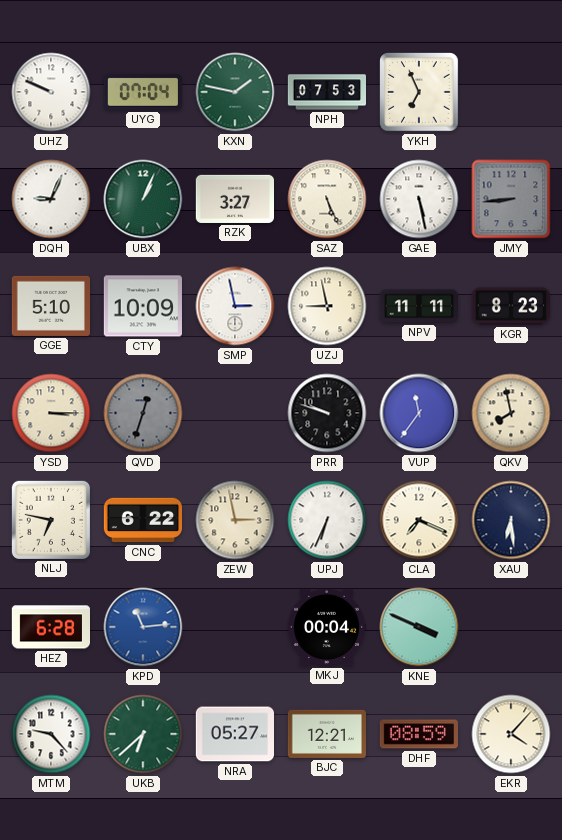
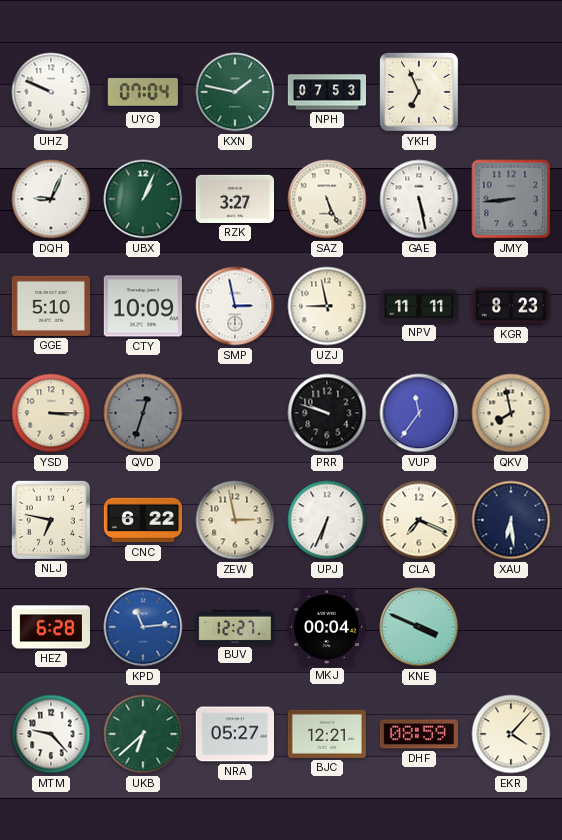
BUV: none -> 12:27 (234, 627)
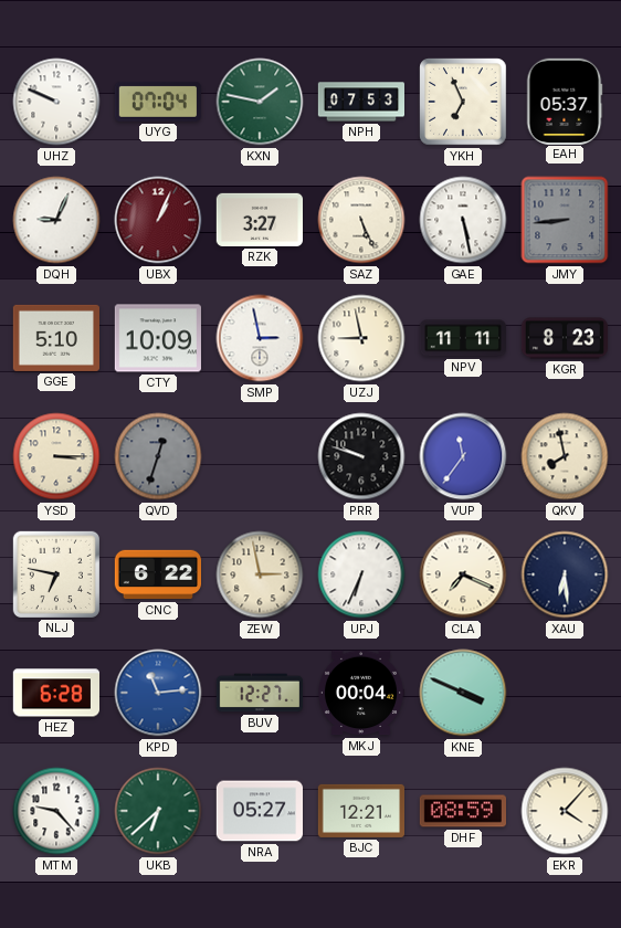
EAH: none -> 05:37 (565, 101)
UBX dial: green -> burgundy (158, 220)
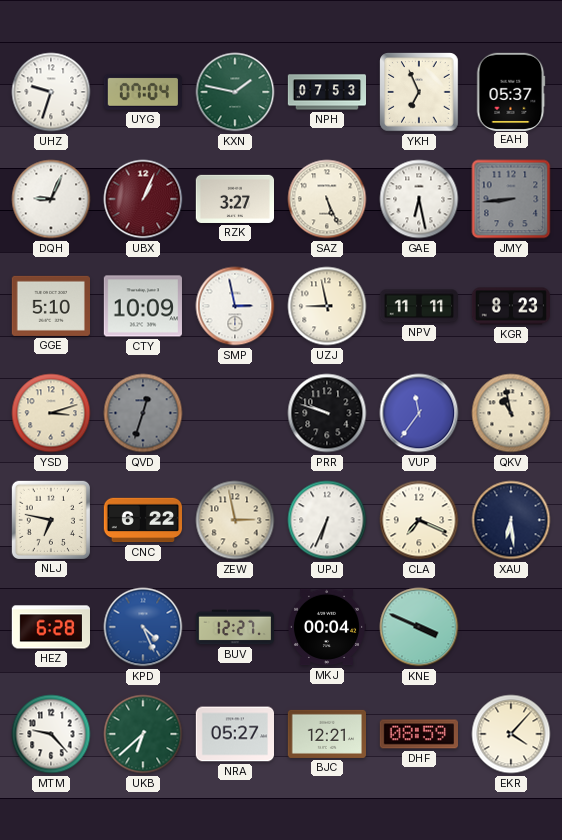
UHZ: 9:49 -> 9:33 (51, 92)
GAE: 5:28 -> 6:28 (419, 199)
YSD: 3:15 -> 3:12 (51, 413)
QKV: 7:58 -> 10:58 (511, 413)
KPD: 11:14 -> 4:26 (143, 627)
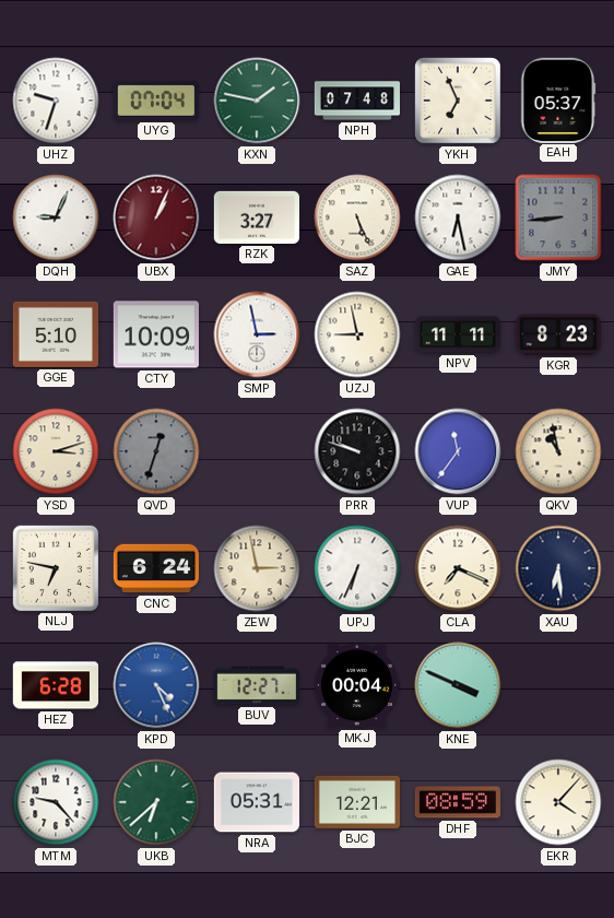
NPH: 07:53 -> 07:48 (356, 101)
CNC: 6:22 -> 6:24 (155, 568)
NRA: 05:27 -> 05:31 (256, 802)
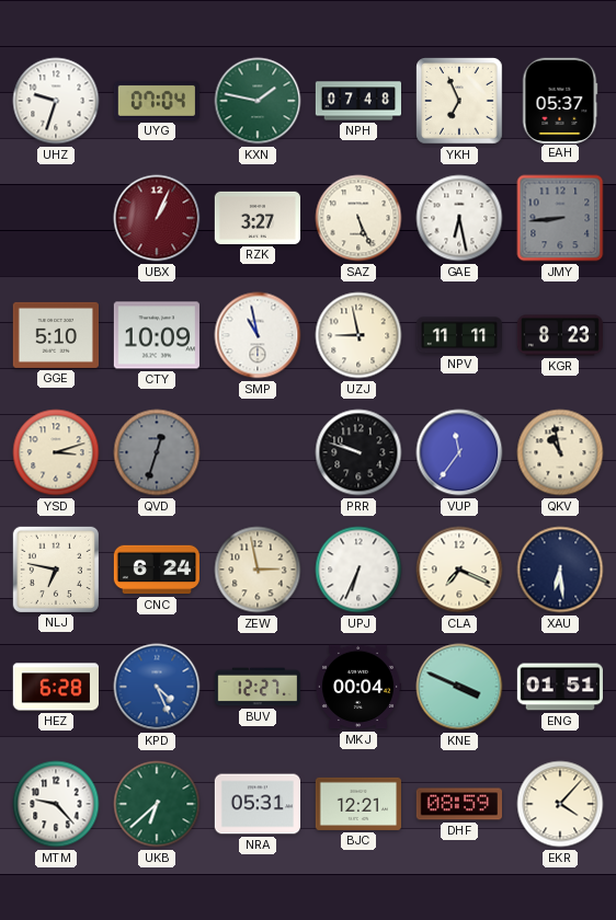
DQH: 9:04 -> none (56, 217)
SMP: 2:58 -> 10:58 (258, 335)
ENG: none -> 01:51 (559, 687)
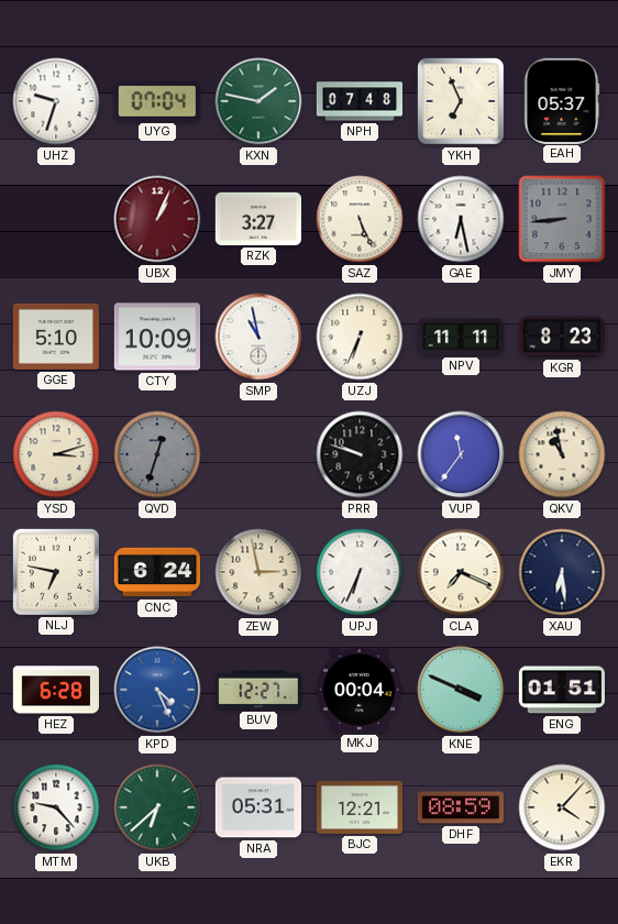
UZJ: 8:58 -> 6:34 (360, 337)
